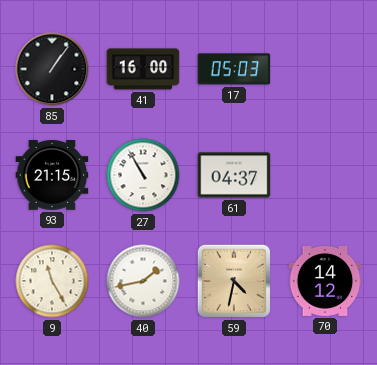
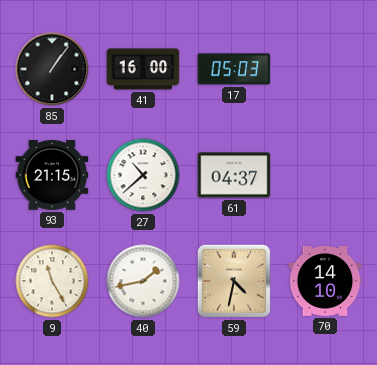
27: 10:55 -> 10:38 (143, 175)
70: 14:12 -> 14:10 (325, 281)
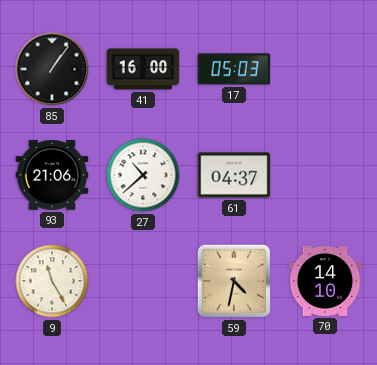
93: 21:15 -> 21:06 (52, 175)
40: 1:43 -> none (143, 281)
